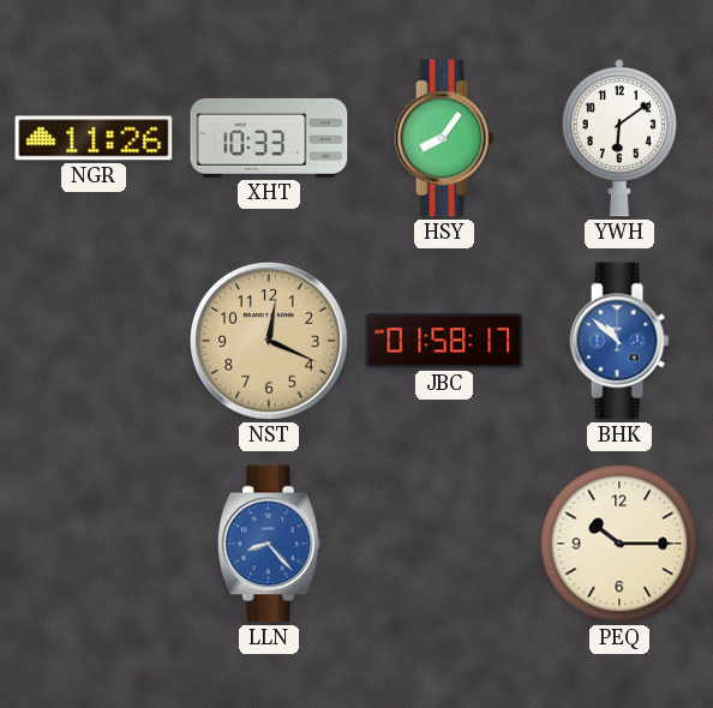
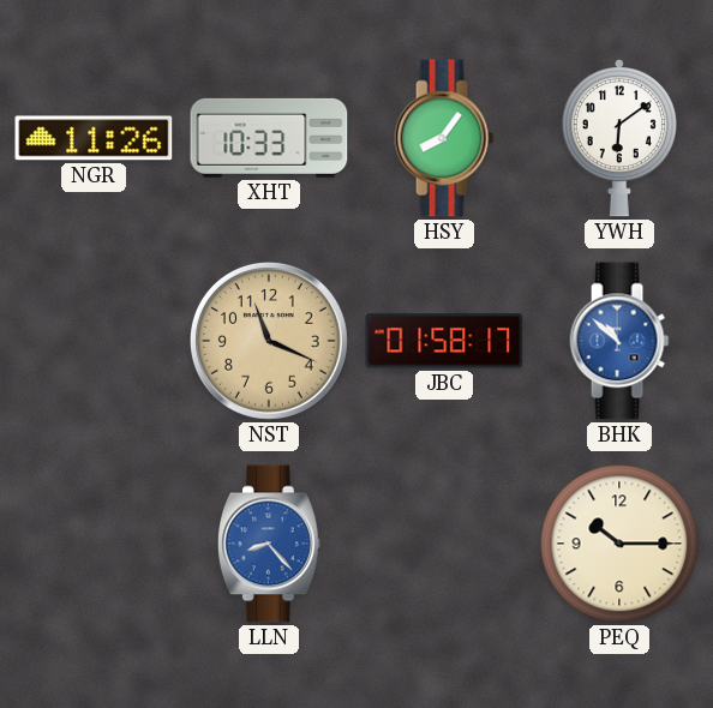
NST: 12:19 -> 11:19 (269, 341)
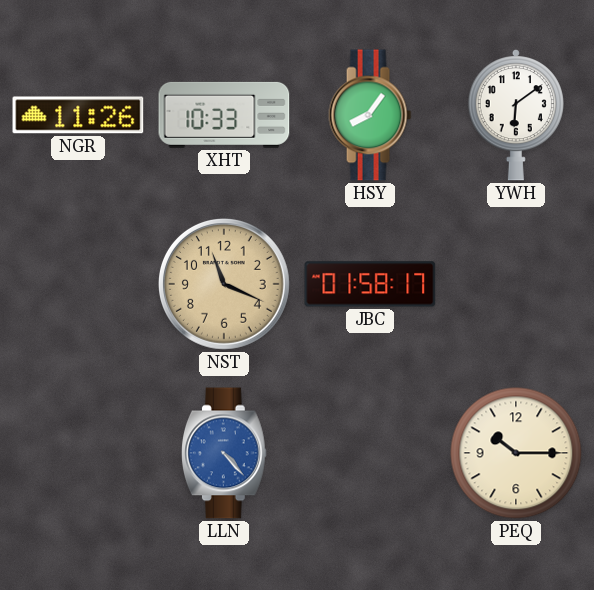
BHK: 10:52 -> none (619, 341)
LLN: 8:23 -> 4:23 (224, 453)
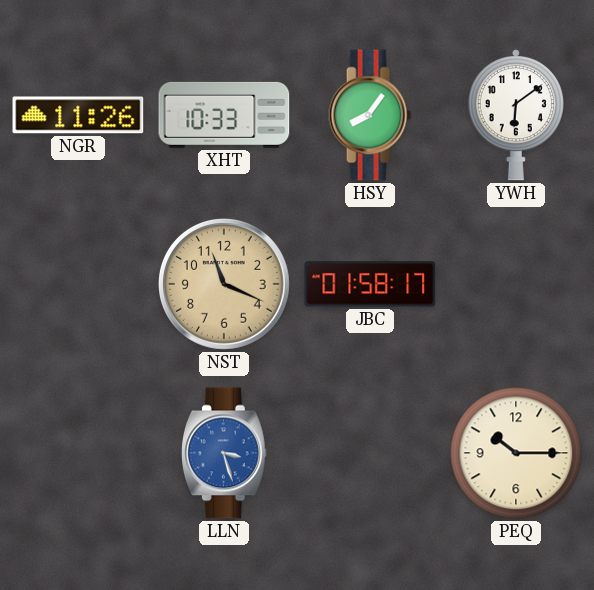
LLN: 4:23 -> 3:27 (224, 453)
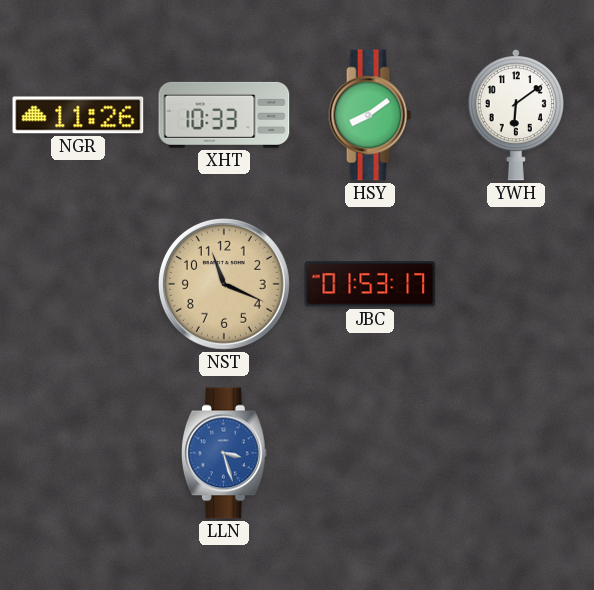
HSY: 8:06 -> 8:09 (370, 115)
JBC: 01:58 -> 01:53 (370, 284)
PEQ: 10:15 -> none (516, 453)
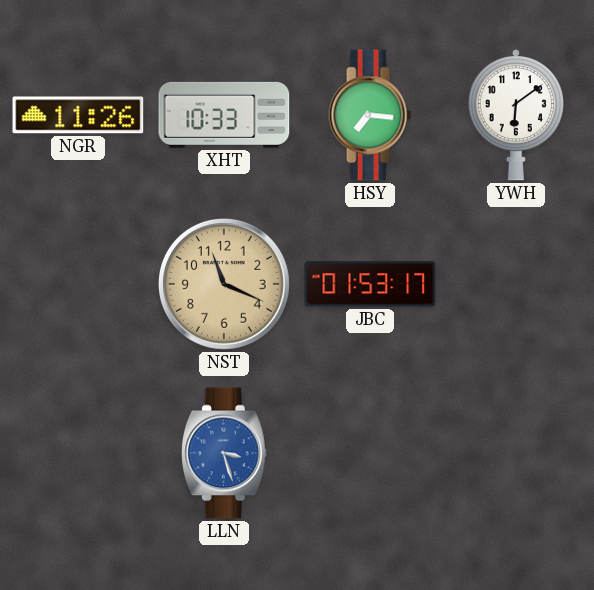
HSY: 8:09 -> 7:16 (370, 115)
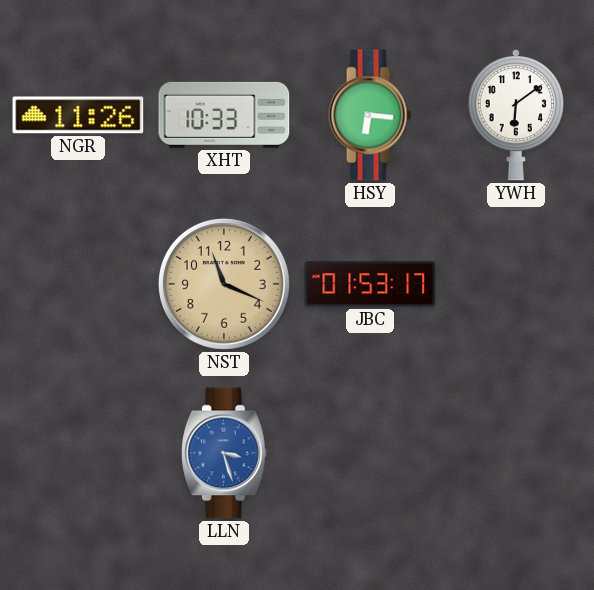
HSY: 7:16 -> 6:16 (370, 115)
